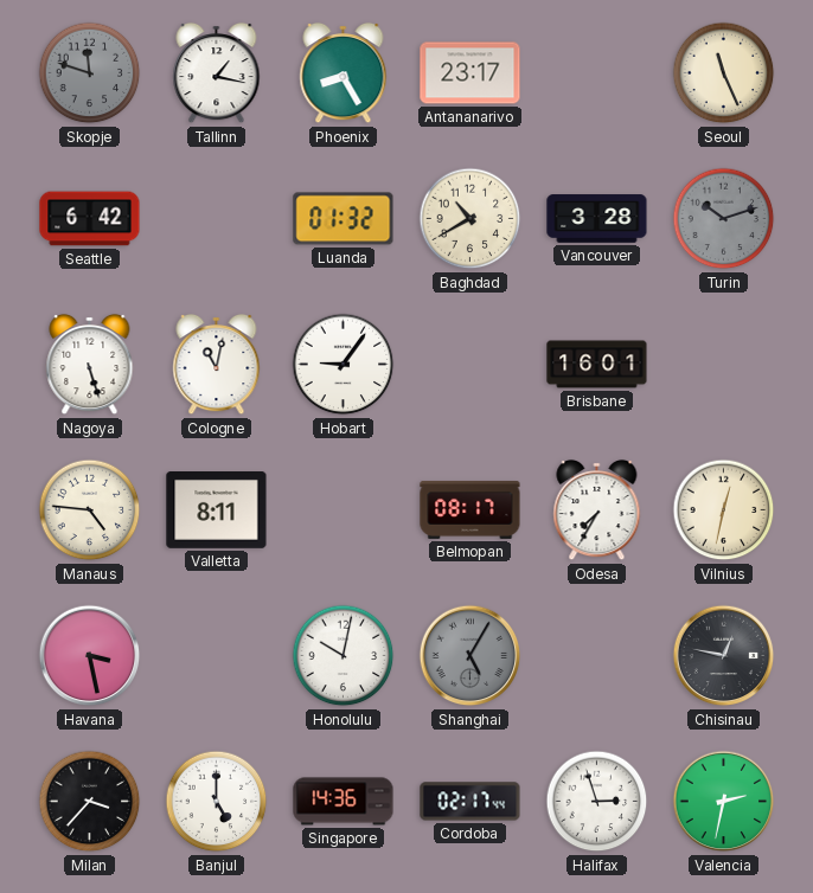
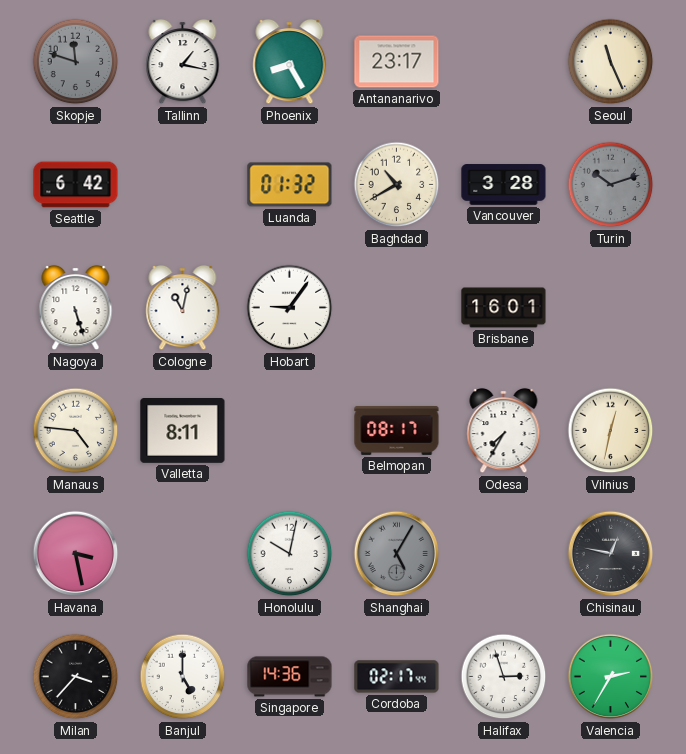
Valencia: 2:32 -> 2:35 (611, 677)
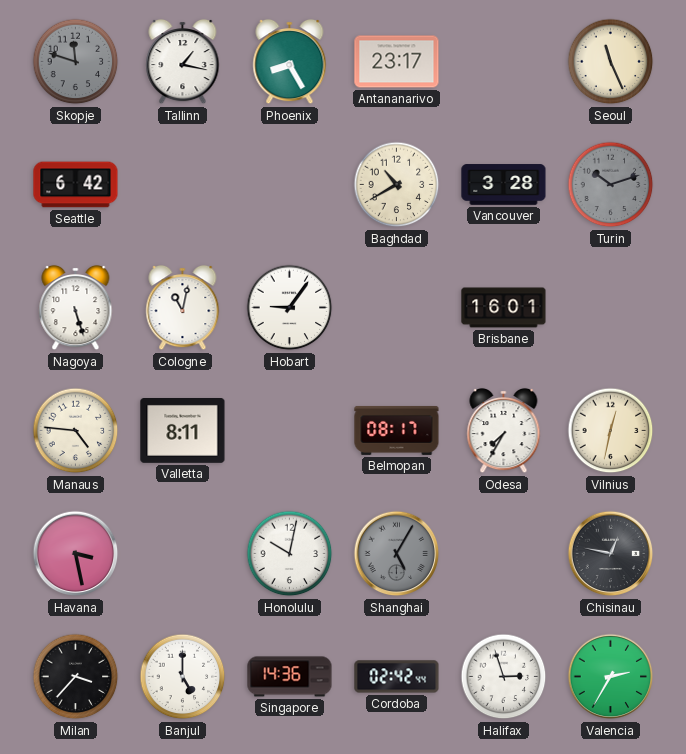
Luanda: 01:32 -> none (290, 185)
Cordoba: 02:17 -> 02:42 (397, 677)
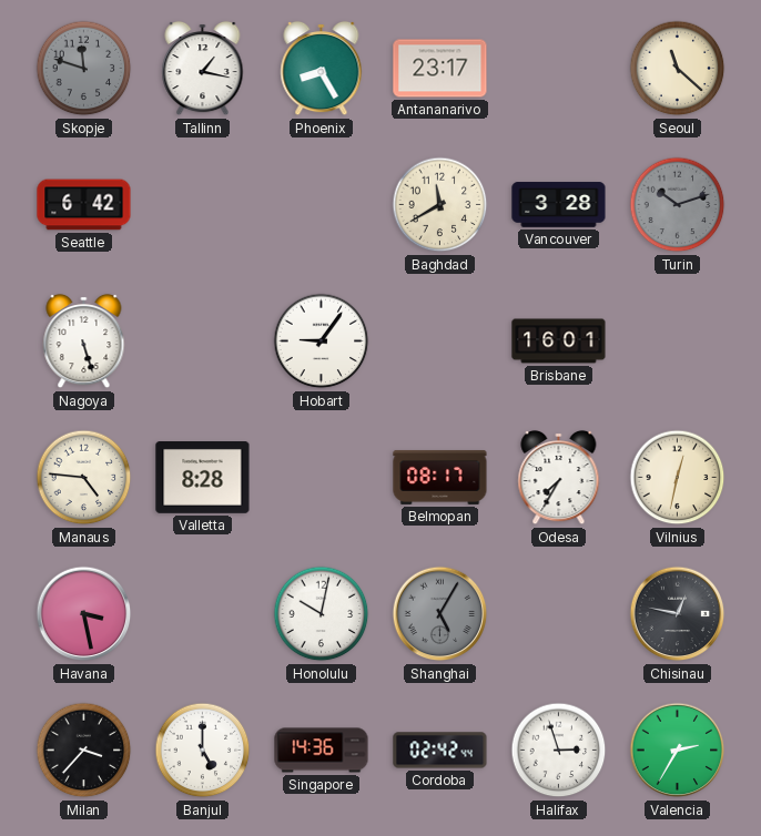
Seoul: 11:26 -> 11:22 (678, 69)
Baghdad: 10:40 -> 11:40 (440, 205)
Cologne: 11:02 -> none (183, 308)
Valletta: 8:11 -> 8:28 (203, 478)
